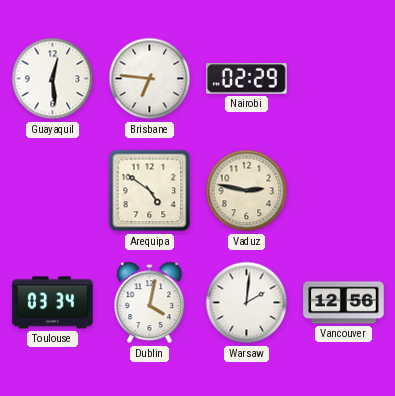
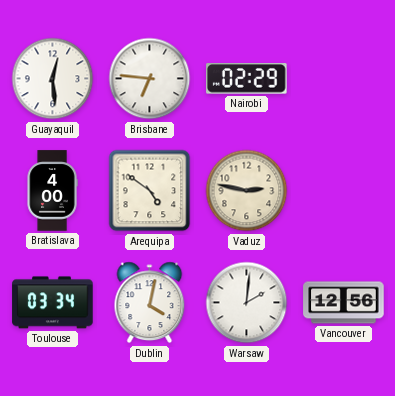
Bratislava: none -> 4:00 (52, 191)
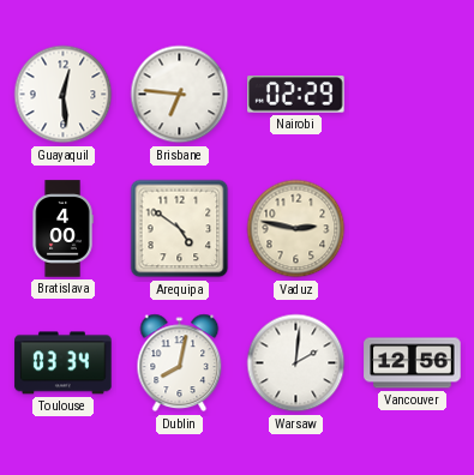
Dublin: 4:02 -> 8:02 (180, 363)
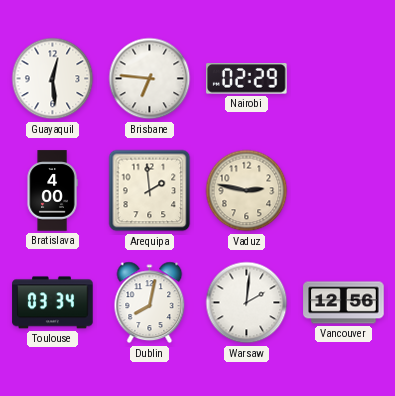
Arequipa: 4:51 -> 1:59 (150, 191)
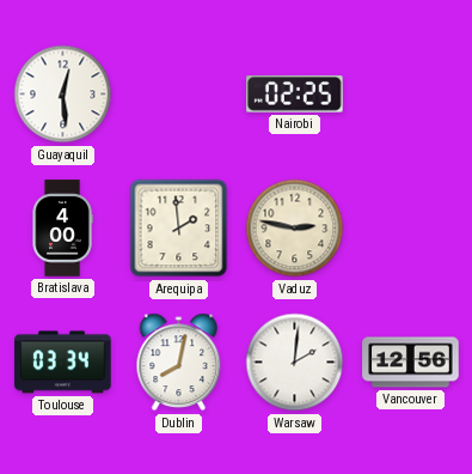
Brisbane: 6:46 -> none (150, 79)
Nairobi: 02:29 -> 02:25 (295, 95)
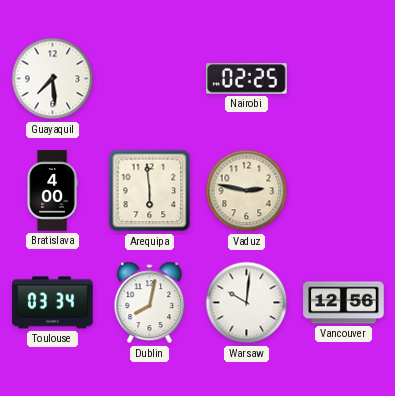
Guayaquil: 12:29 -> 7:29 (53, 79)
Arequipa: 1:59 -> 5:59 (150, 191)
Warsaw: 2:01 -> 10:01 (247, 303)
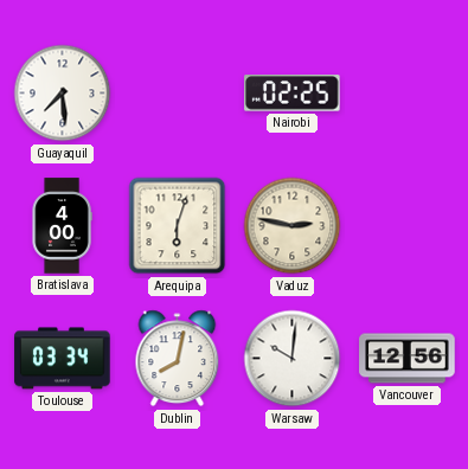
Arequipa: 5:59 -> 6:03 (178, 226)
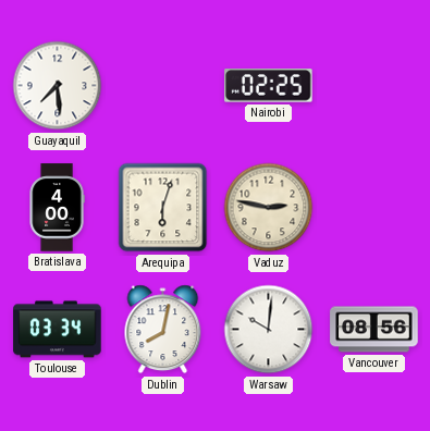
Vancouver: 12:56 -> 08:56 (374, 330)
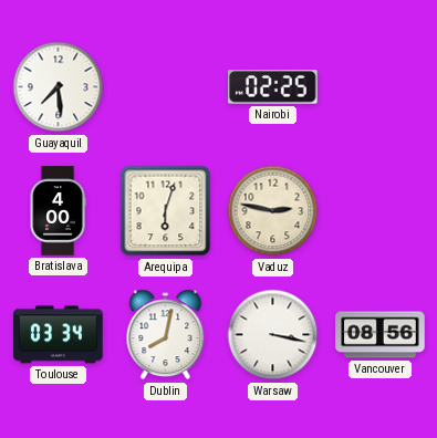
Warsaw: 10:01 -> 3:17 (273, 335)
